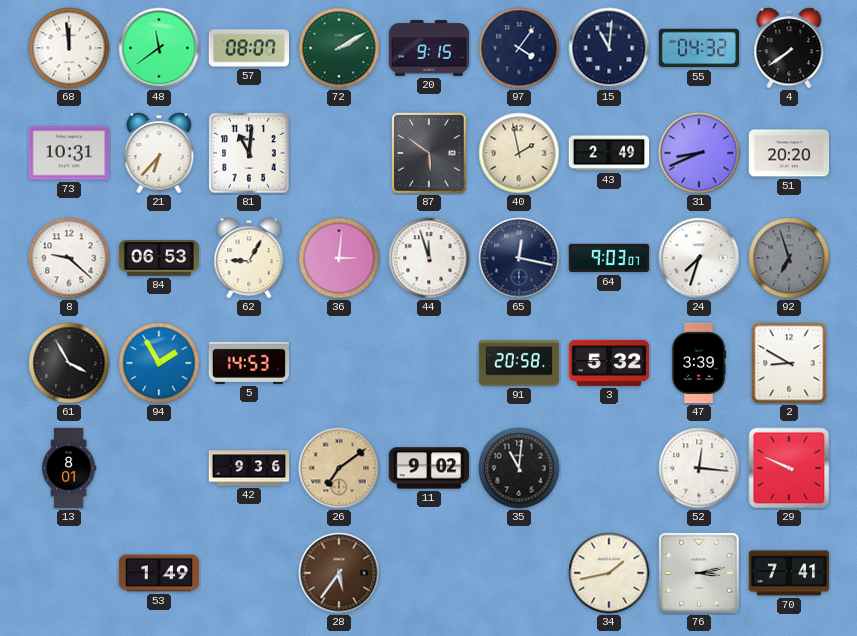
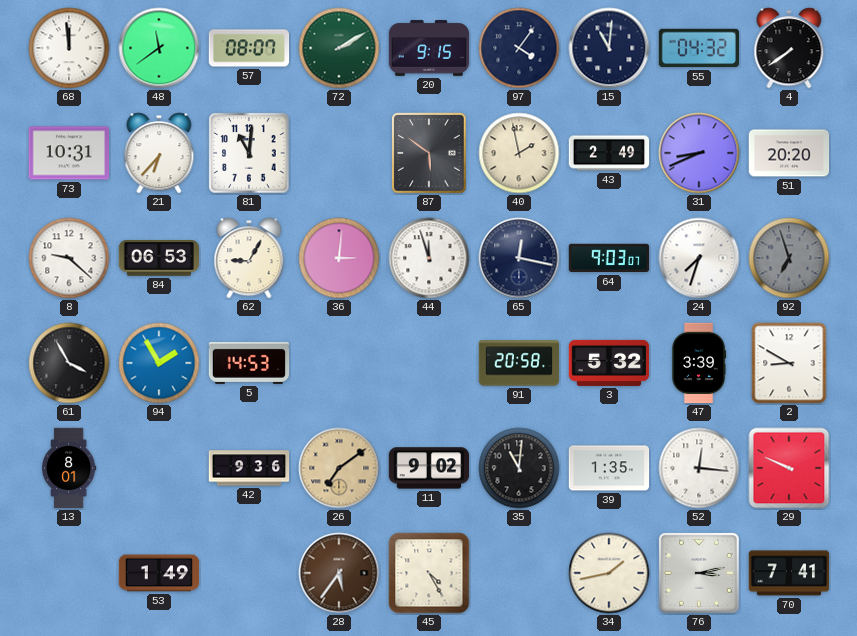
39: none -> 1:35 (609, 468)
45: none -> 4:25 (429, 573)
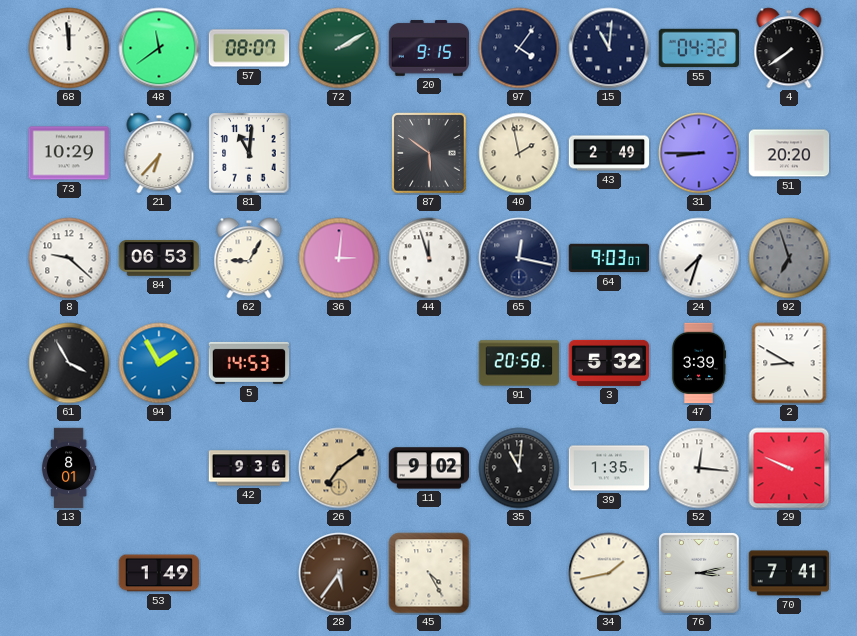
73: 10:31 -> 10:29 (69, 153)
31: 8:41 -> 8:45 (699, 153)
